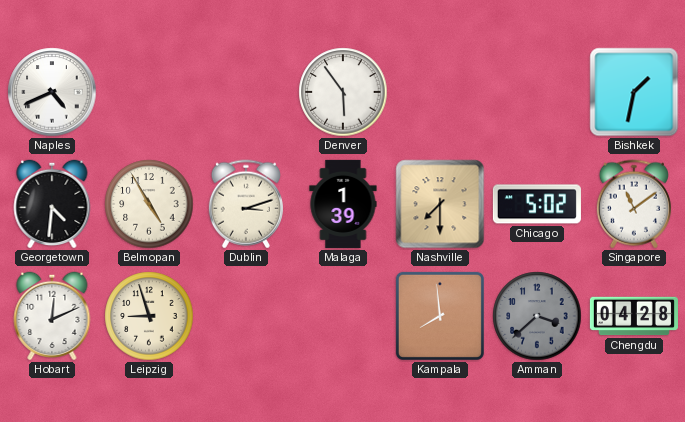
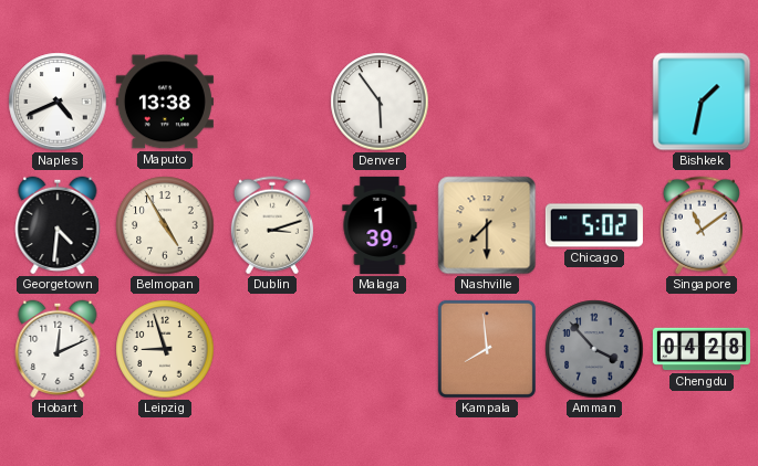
Maputo: none -> 13:38 (165, 102)
Amman: 3:38 -> 3:53 (594, 349)
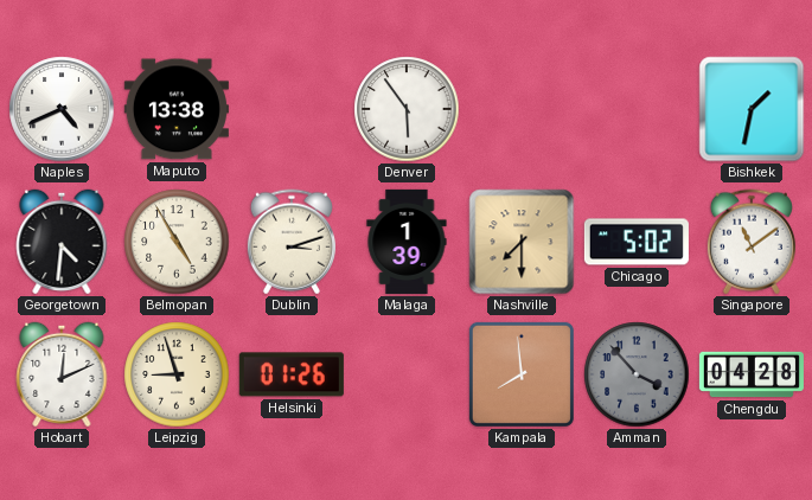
Helsinki: none -> 01:26 (292, 374)
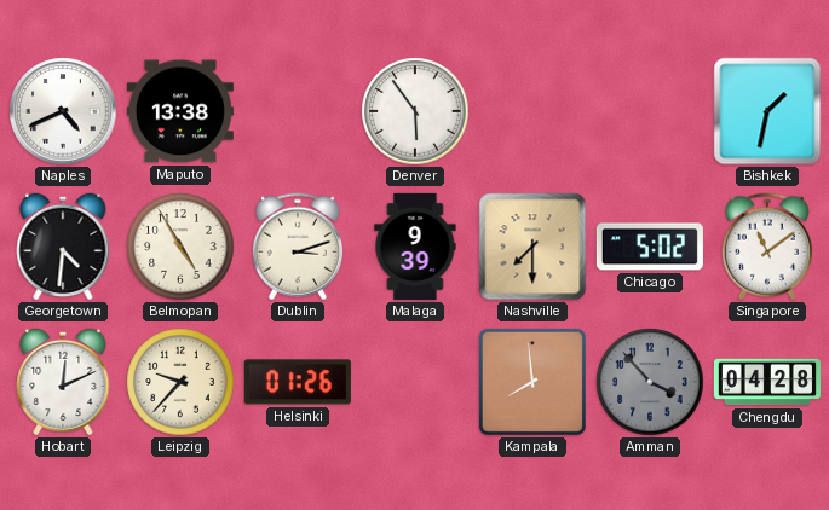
Malaga: 1:39 -> 9:39 (415, 247)
Leipzig: 8:57 -> 9:37 (180, 382)
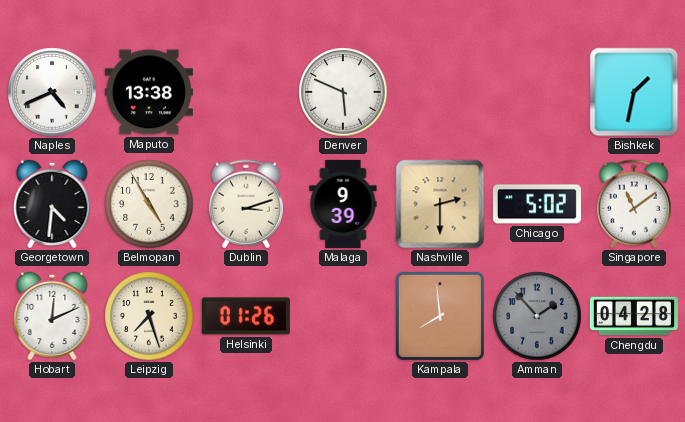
Denver: 5:54 -> 5:49 (343, 92)
Nashville: 7:30 -> 2:30 (440, 204)
Leipzig: 9:37 -> 7:27 (149, 316)
Amman: 3:53 -> 1:53 (537, 316)
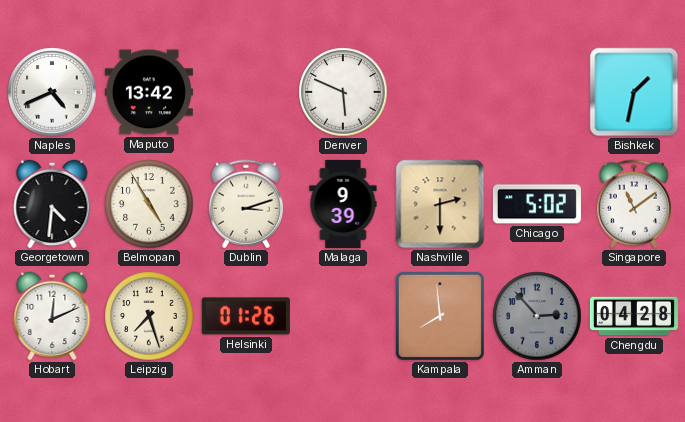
Maputo: 13:38 -> 13:42 (149, 92)
Amman: 1:53 -> 2:53 (537, 316)
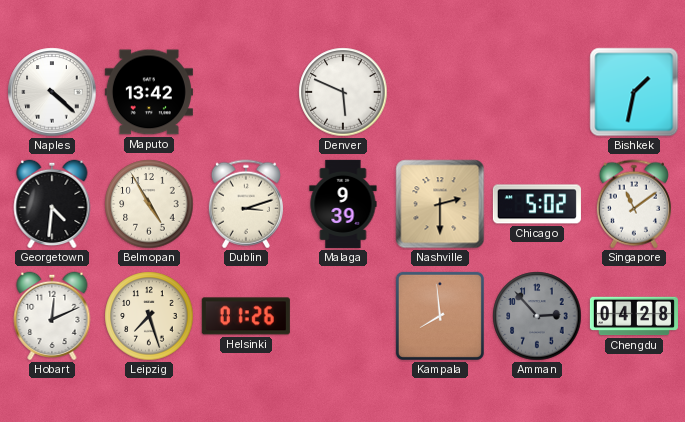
Naples: 4:41 -> 4:22 (52, 92)
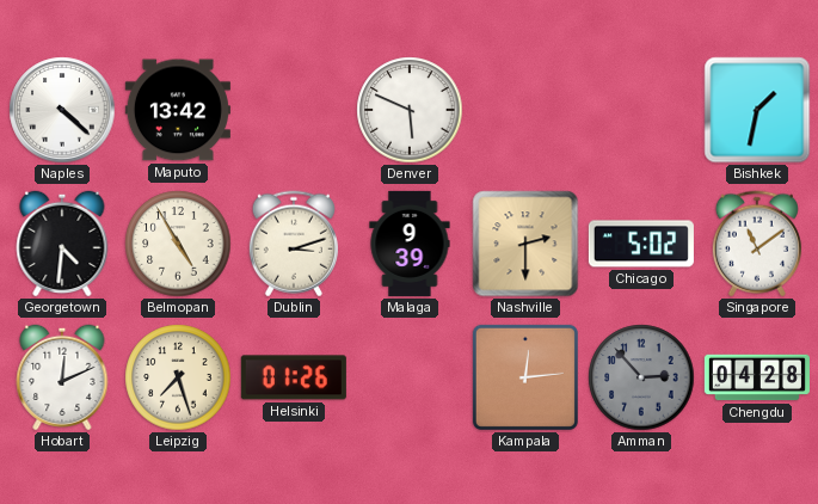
Kampala: 7:59 -> 12:14 (525, 377)
